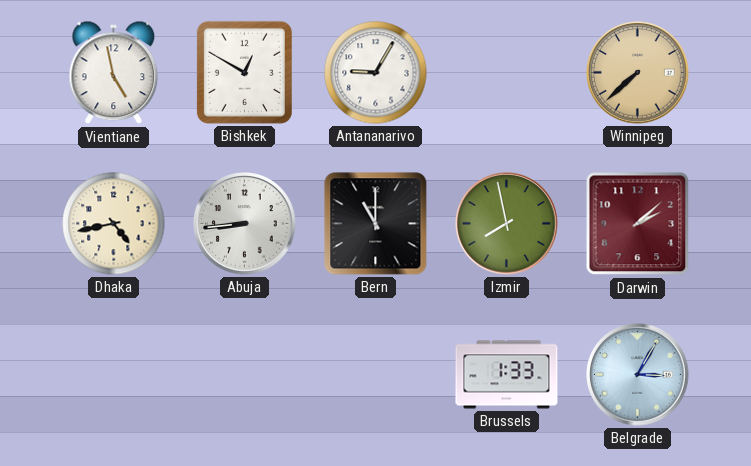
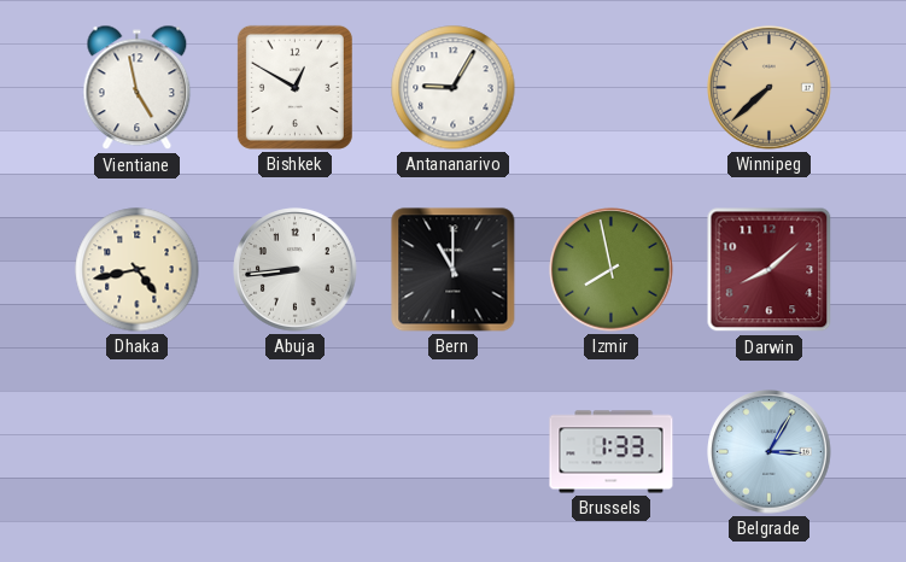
Darwin: 2:08 -> 8:08 (770, 270)
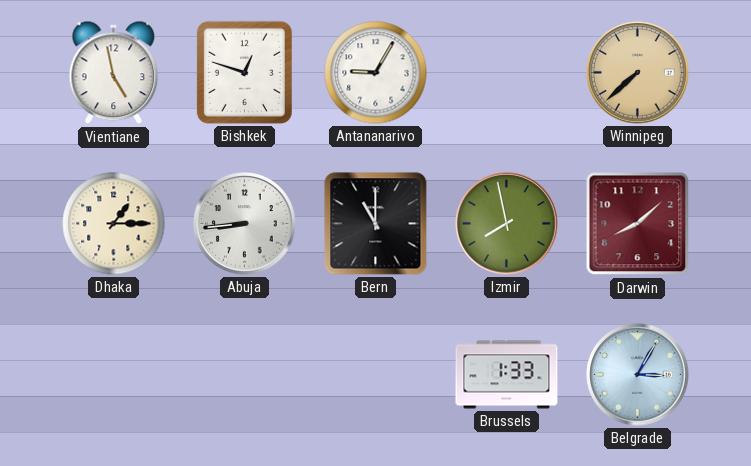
Bishkek: 12:50 -> 12:48 (244, 72)
Dhaka: 4:43 -> 1:15 (114, 224)
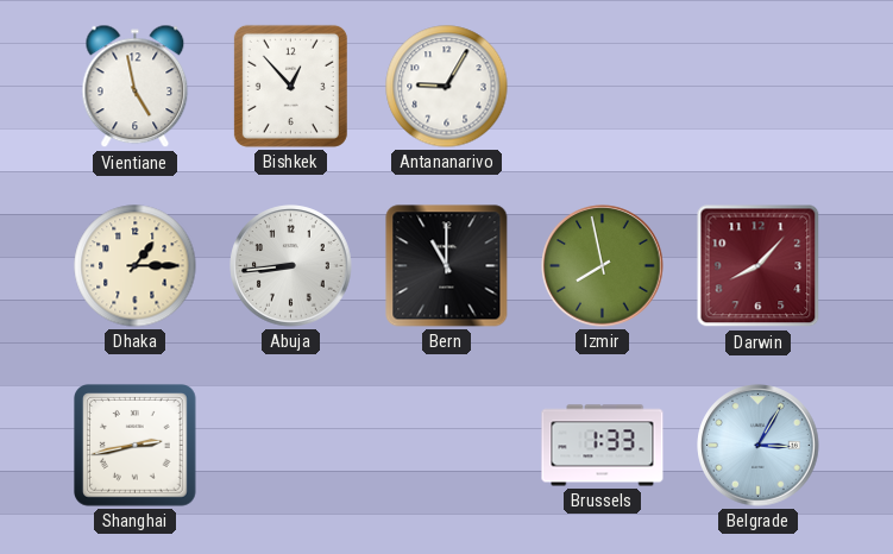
Bishkek: 12:48 -> 12:53 (290, 86)
Winnipeg: 7:38 -> none (638, 73)
Darwin: 8:08 -> 8:07 (759, 266)
Shanghai: none -> 2:43 (136, 446)
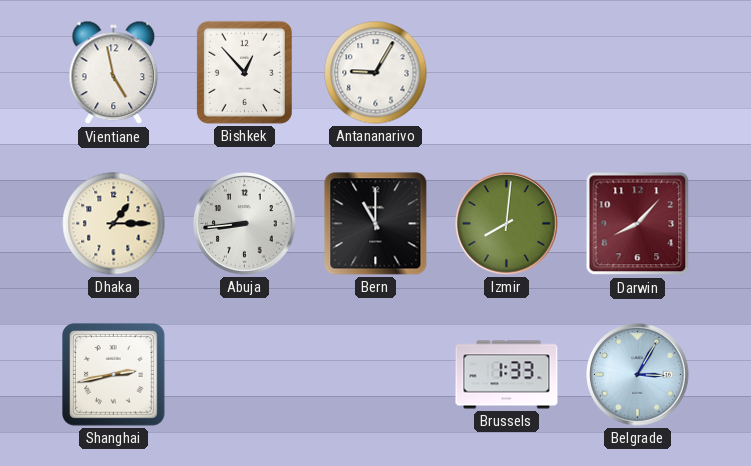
Izmir: 7:58 -> 8:01 (507, 224)
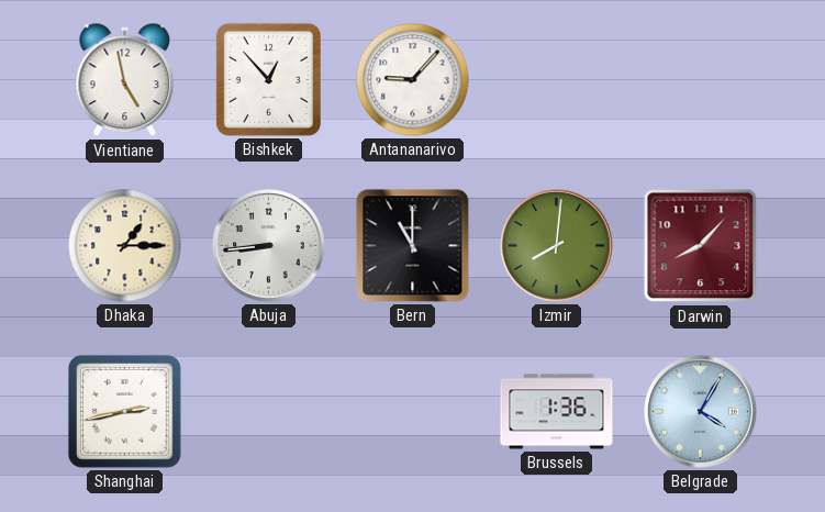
Antananarivo: 9:05 -> 9:07 (413, 80)
Brussels: 1:33 -> 1:36 (557, 412)
Belgrade: 3:05 -> 4:05 (701, 412)
